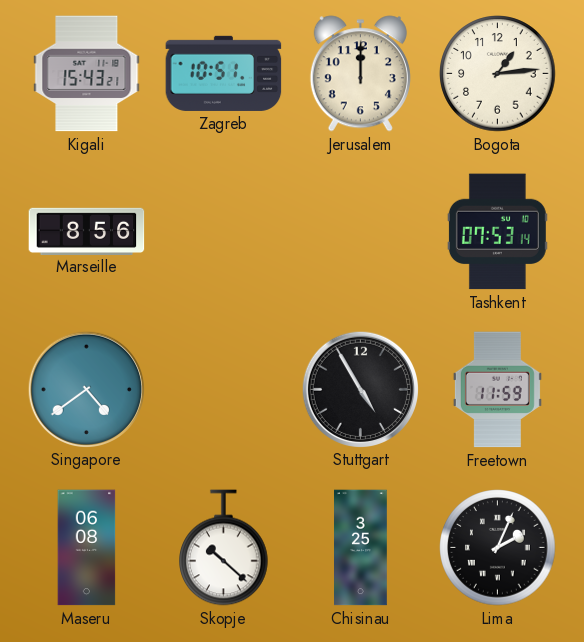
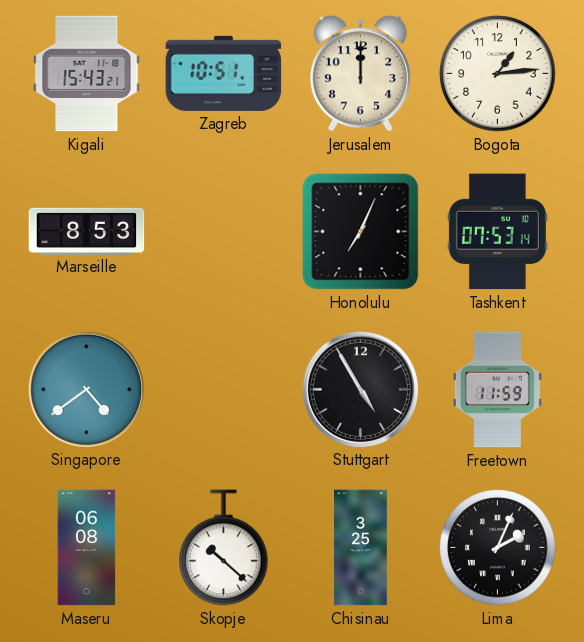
Marseille: 8:56 -> 8:53 (87, 231)
Honolulu: none -> 7:04 (361, 232)
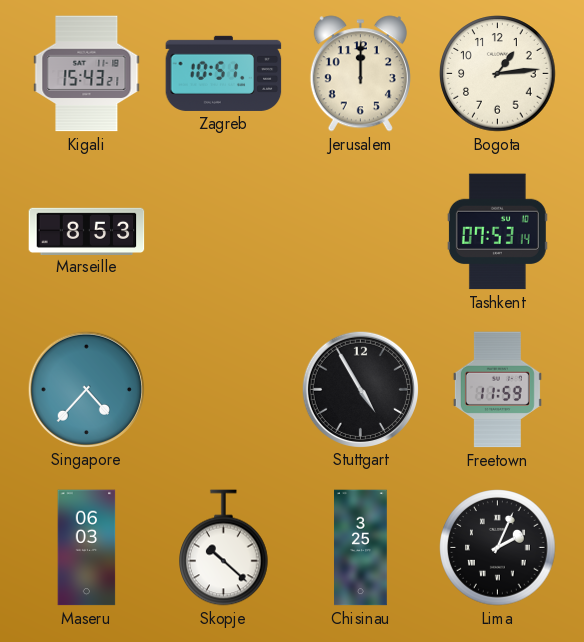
Honolulu: 7:04 -> none (361, 232)
Singapore: 4:39 -> 4:37 (86, 389)
Maseru: 06:08 -> 06:03 (87, 548)
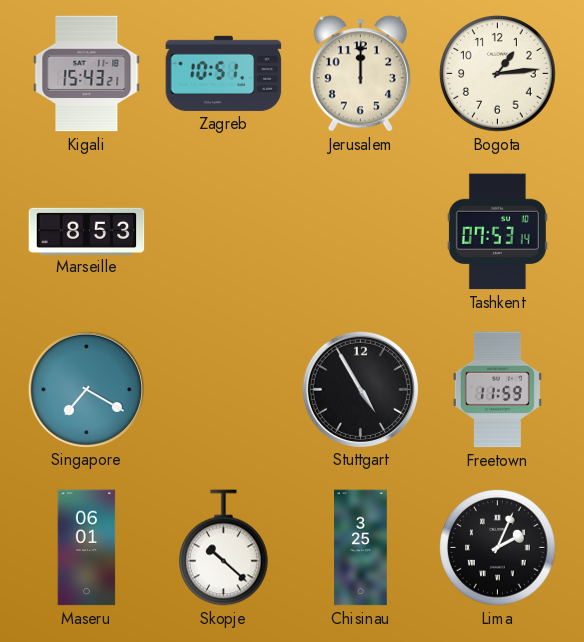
Singapore: 4:37 -> 7:20 (86, 389)
Maseru: 06:03 -> 06:01 (87, 548)
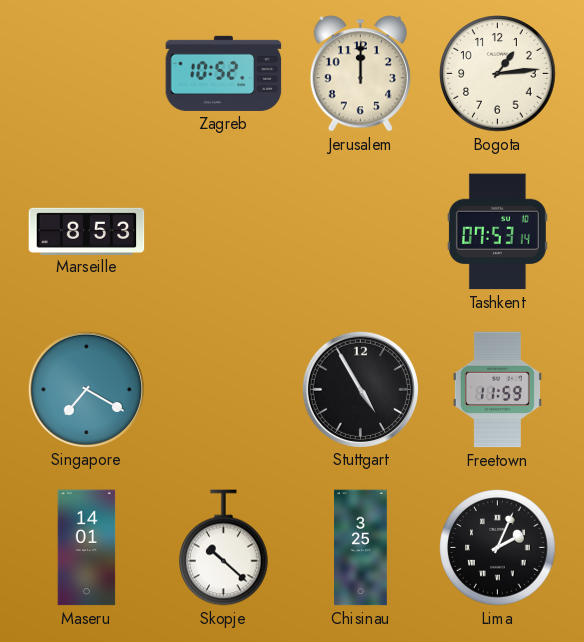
Kigali: 15:43 -> none (87, 74)
Zagreb: 10:51 -> 10:52 (224, 73)
Maseru: 06:01 -> 14:01 (87, 548)
